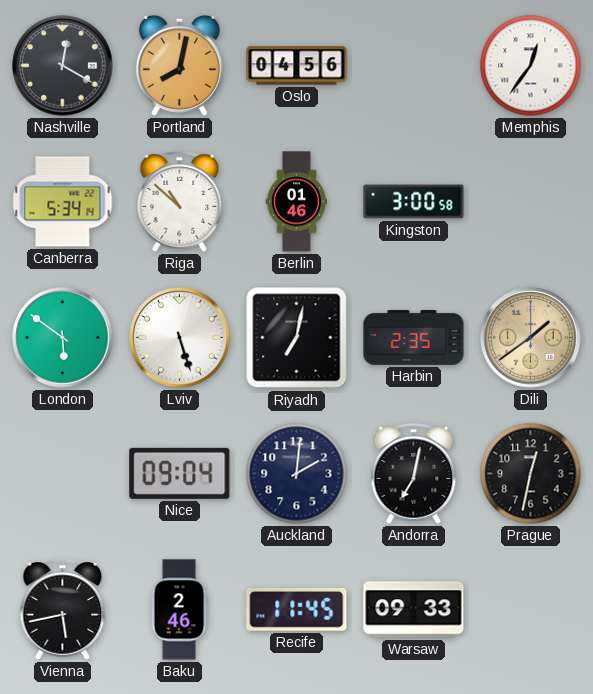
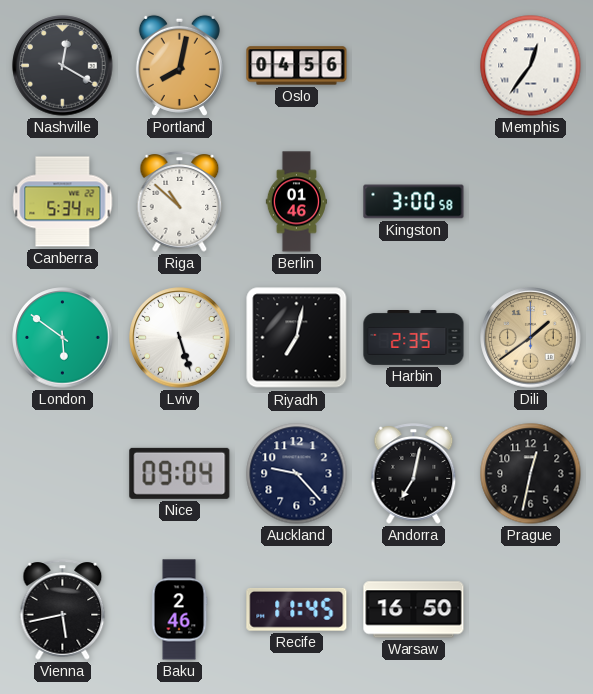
Auckland: 2:01 -> 9:23 (297, 474)
Warsaw: 09:33 -> 16:50 (414, 610)
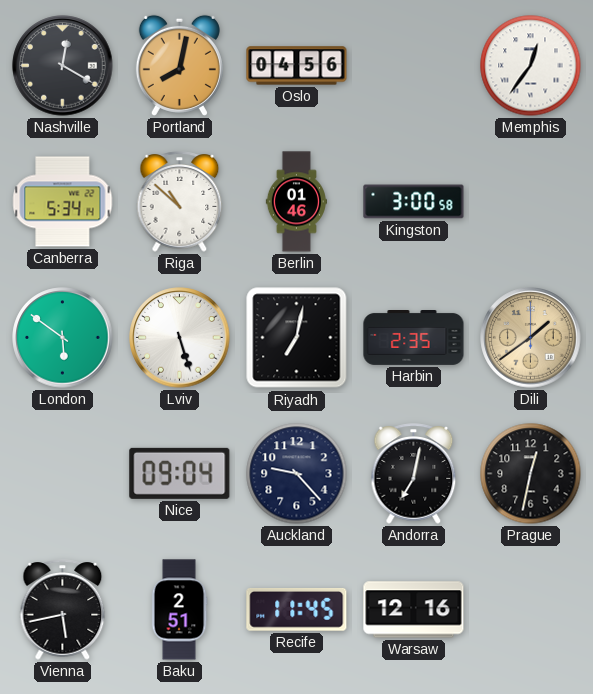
Baku: 2:46 -> 2:51 (179, 610)
Warsaw: 16:50 -> 12:16 (414, 610)
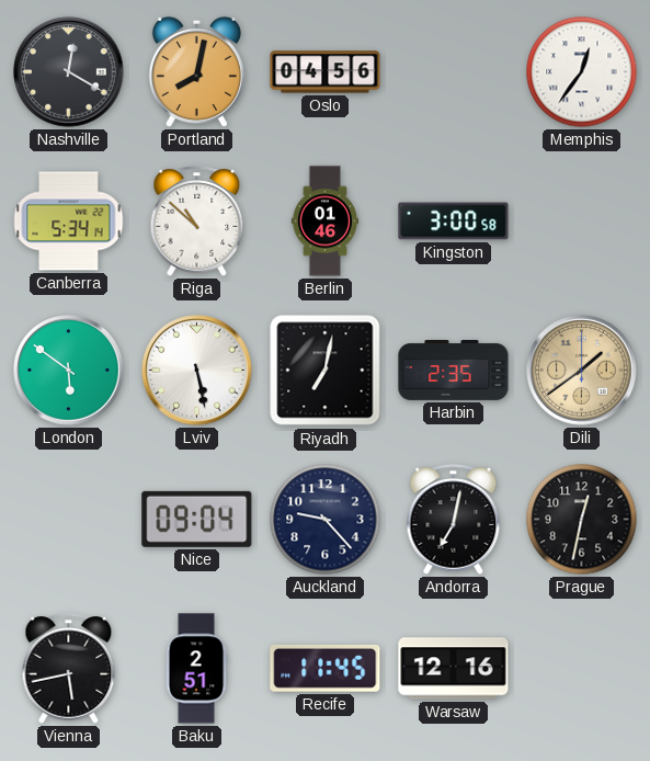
Lviv: 5:27 -> 5:28 (197, 371)
